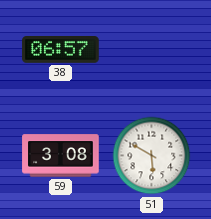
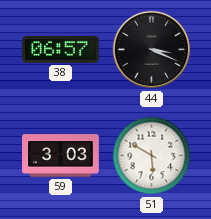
44: none -> 3:19 (152, 50)
59: 3:08 -> 3:03 (61, 156)
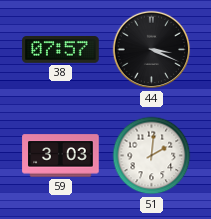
38: 06:57 -> 07:57 (61, 50)
51: 5:50 -> 2:01 (152, 156)
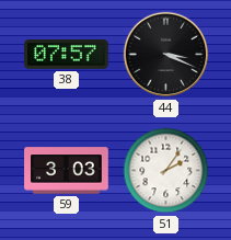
51: 2:01 -> 2:06 (166, 171)
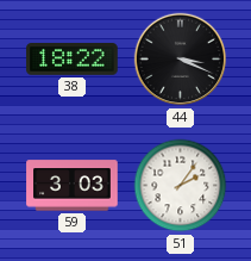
38: 07:57 -> 18:22 (73, 60)
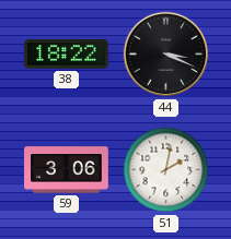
59: 3:03 -> 3:06 (67, 170)
51: 2:06 -> 2:02 (166, 170)
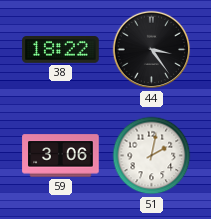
44: 3:19 -> 3:24 (152, 50)
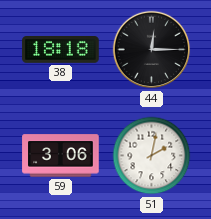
38: 18:22 -> 18:18 (61, 50)
44: 3:24 -> 12:15 (152, 50)
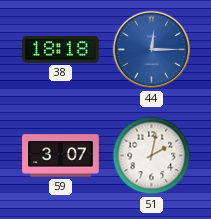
44 dial: black -> blue (152, 50)
59: 3:06 -> 3:07 (61, 156)
